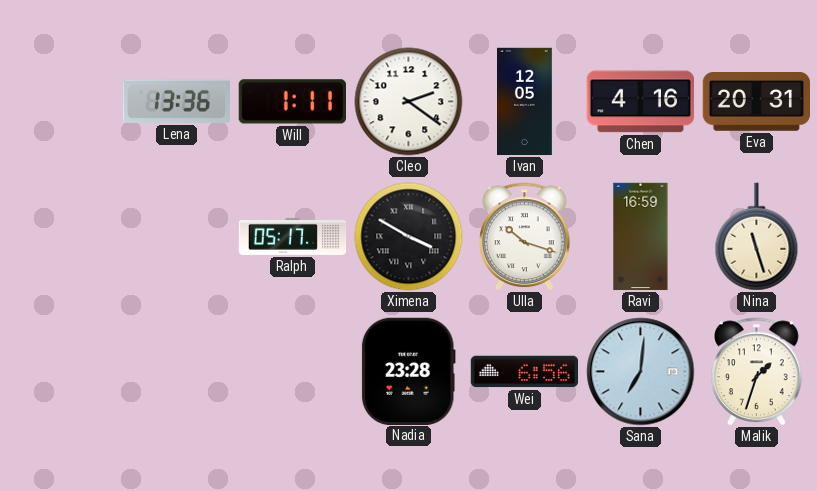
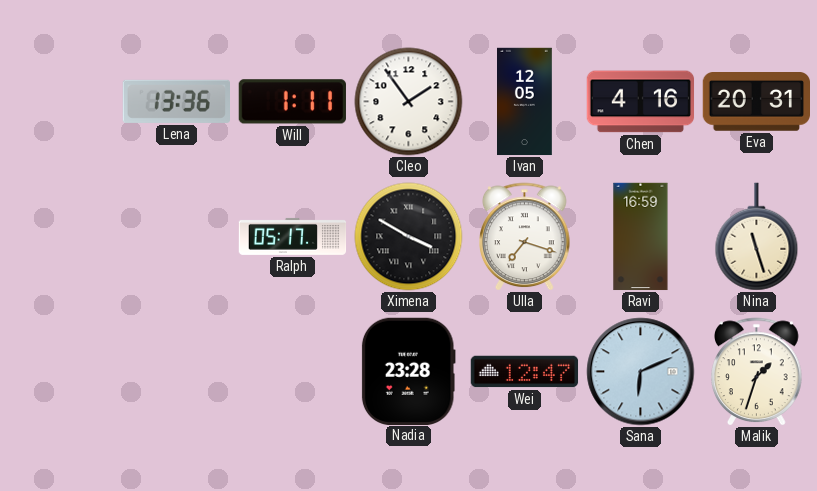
Cleo: 2:21 -> 1:54 (409, 102)
Ulla: 10:18 -> 7:18 (525, 237)
Wei: 6:56 -> 12:47 (525, 372)
Sana: 7:01 -> 6:11 (641, 372)
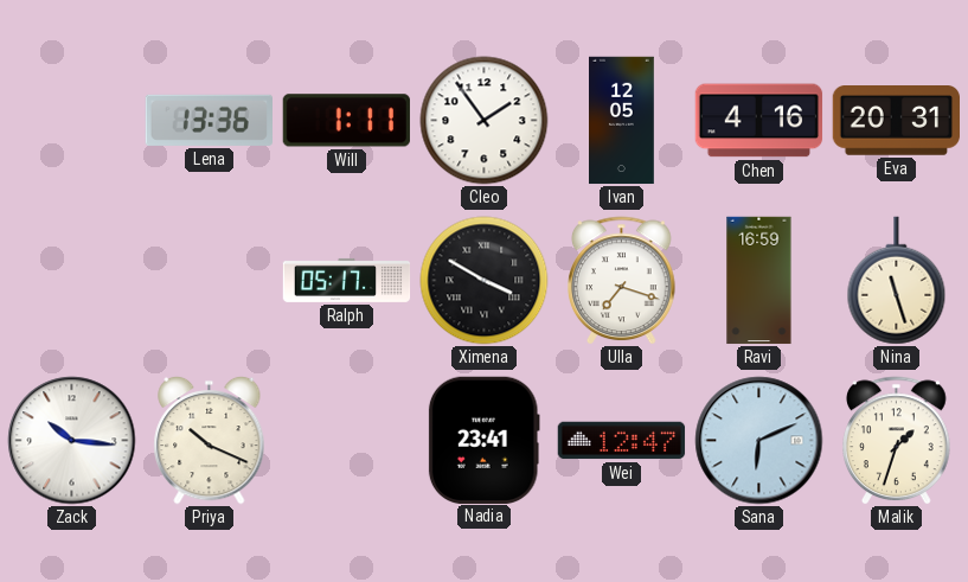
Zack: none -> 10:16 (72, 441)
Priya: none -> 10:19 (210, 440)
Nadia: 23:28 -> 23:41 (483, 440)
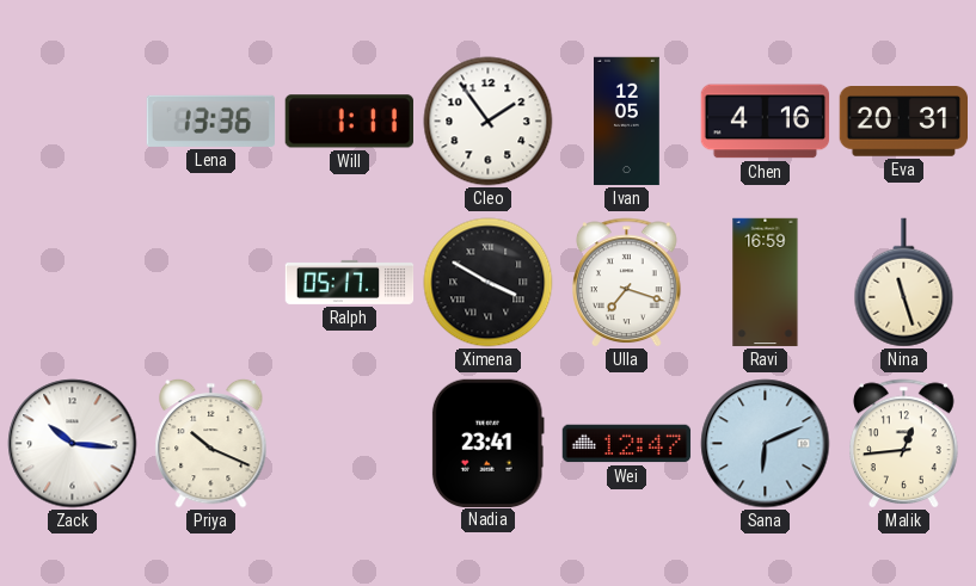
Malik: 1:33 -> 12:44 (904, 444)
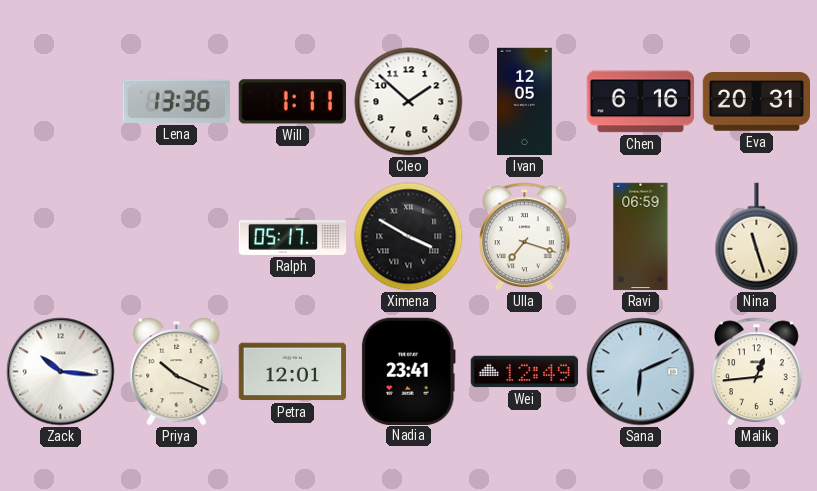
Cleo: 1:54 -> 1:52 (409, 102)
Chen: 4:16 -> 6:16 (641, 102)
Ravi: 16:59 -> 06:59 (641, 237)
Petra: none -> 12:01 (292, 372)
Wei: 12:47 -> 12:49 (525, 372)
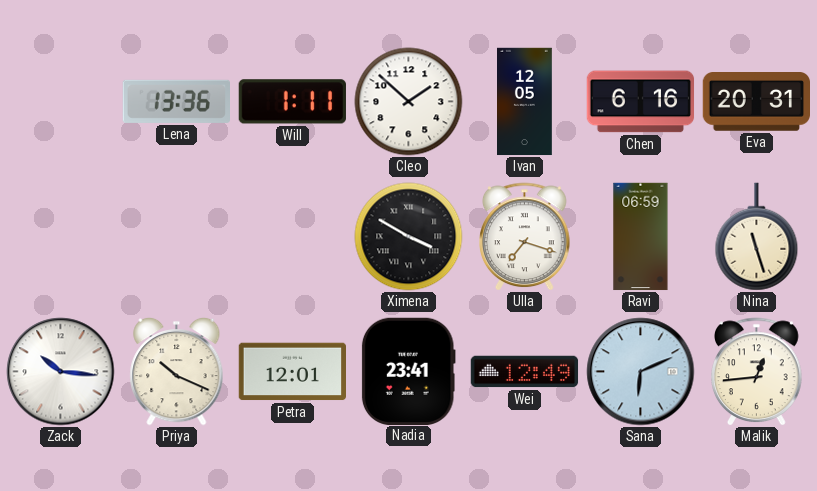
Ralph: 05:17 -> none (293, 236)
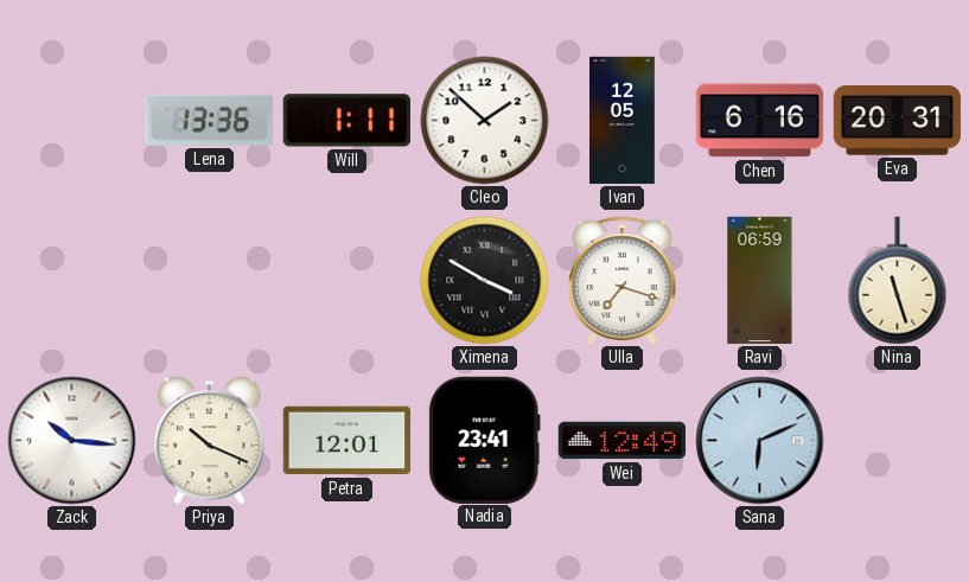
Malik: 12:44 -> none (757, 372)
